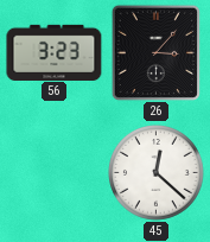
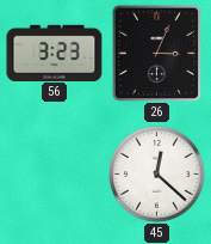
26: 3:07 -> 3:04 (156, 53)
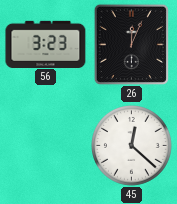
26: 3:04 -> 12:04 (131, 44)
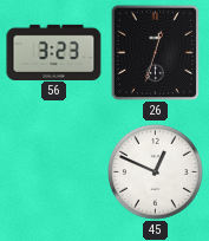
26: 12:04 -> 12:33 (155, 52)
45: 12:22 -> 12:49 (156, 172)
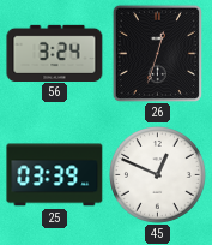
56: 3:23 -> 3:24 (55, 53)
25: none -> 03:39 (55, 175)
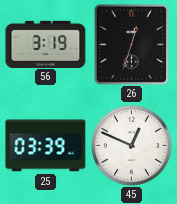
56: 3:24 -> 3:19 (46, 44)
